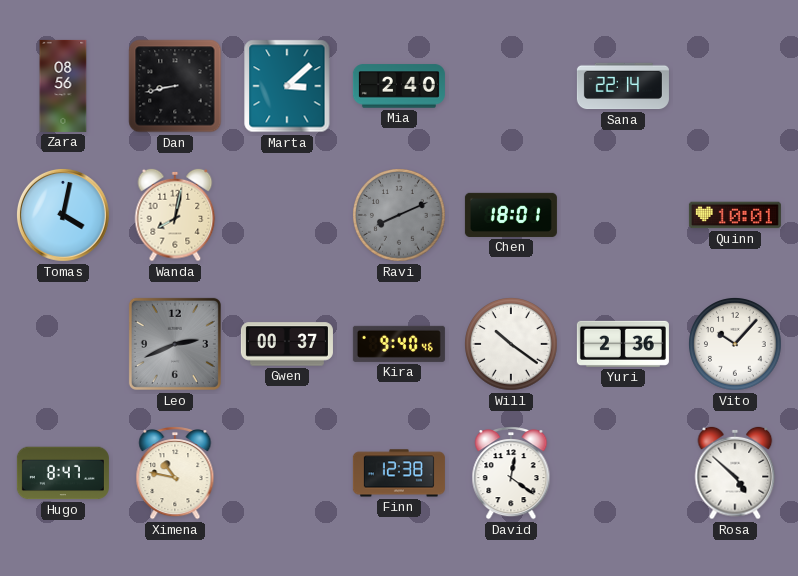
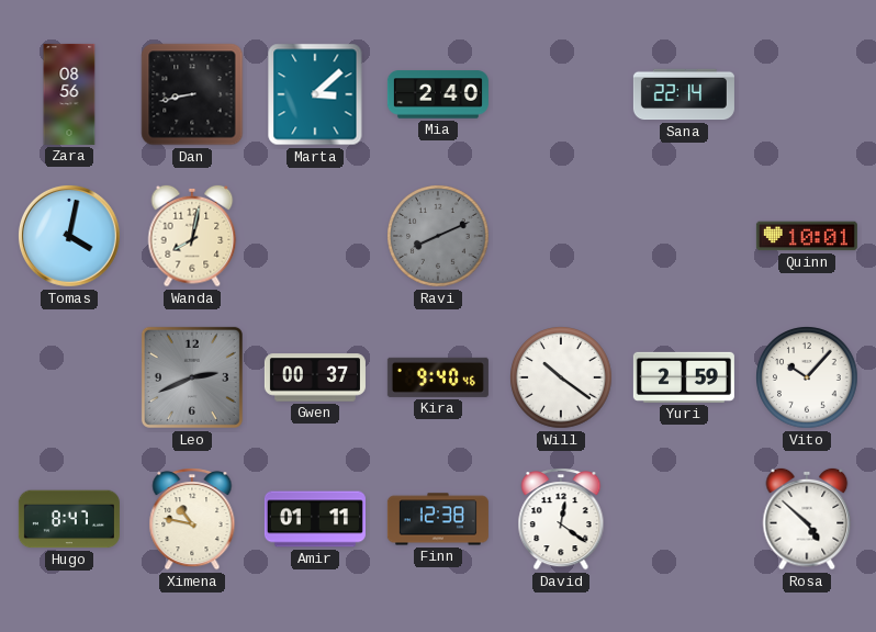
Chen: 18:01 -> none (511, 215)
Yuri: 2:36 -> 2:59 (684, 377)
Amir: none -> 01:11 (315, 519)
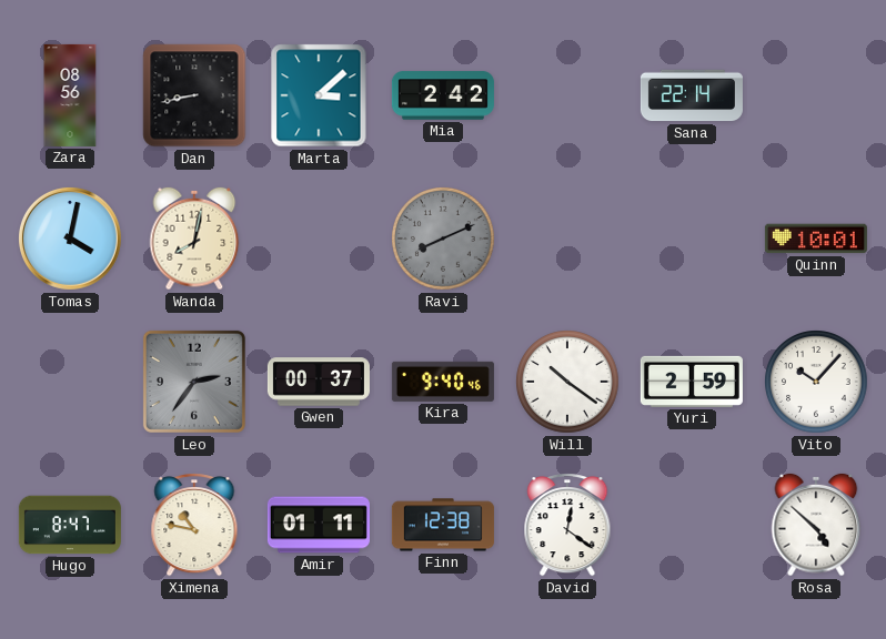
Mia: 2:40 -> 2:42 (443, 95)
Leo: 2:41 -> 2:36 (194, 382)
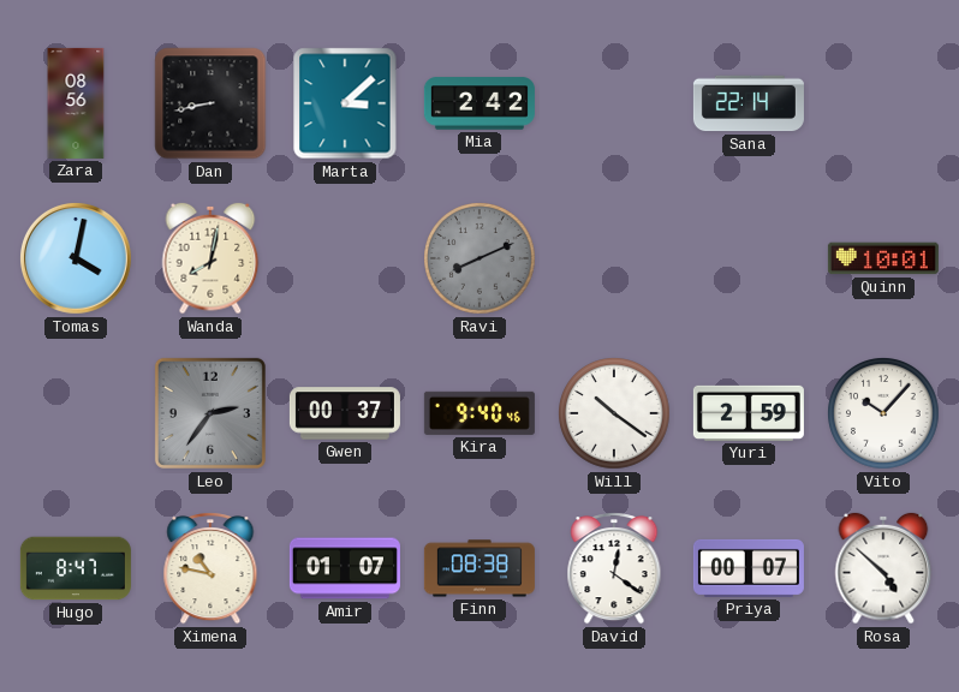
Amir: 01:11 -> 01:07 (345, 568)
Finn: 12:38 -> 08:38 (479, 568)
Priya: none -> 00:07 (749, 568)
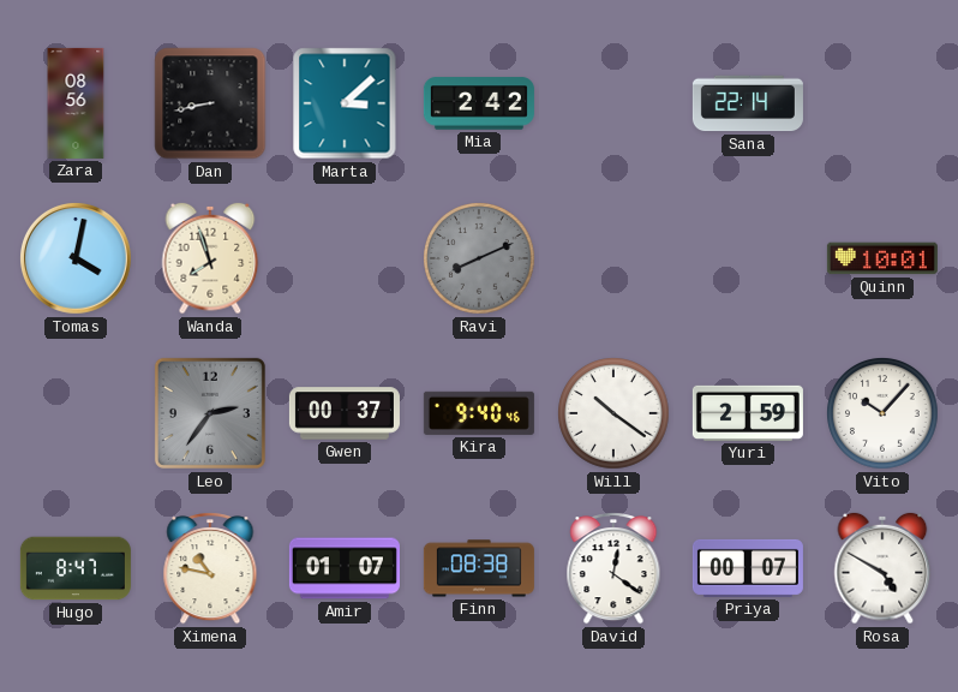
Wanda: 8:02 -> 7:57 (210, 258)
Rosa: 4:52 -> 4:50 (882, 568)
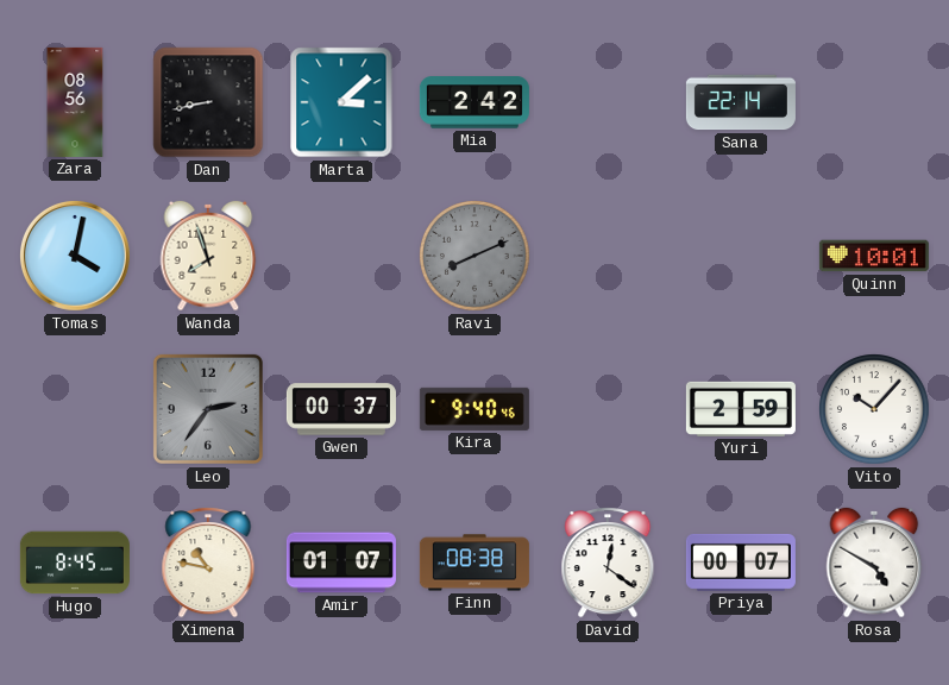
Will: 10:21 -> none (613, 413)
Hugo: 8:47 -> 8:45 (75, 563)
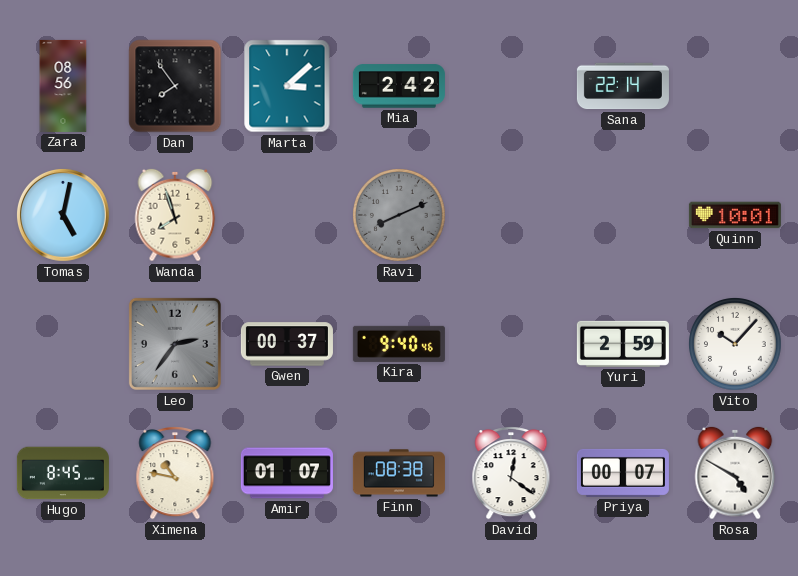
Dan: 8:43 -> 7:54 (175, 86)
Tomas: 4:02 -> 5:02 (64, 216)
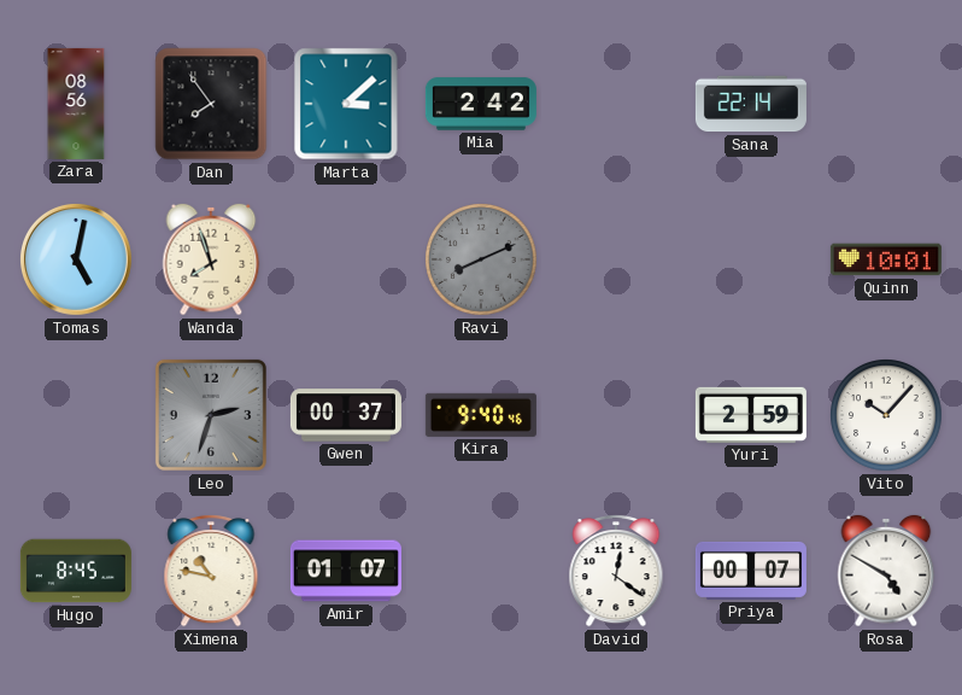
Leo: 2:36 -> 2:33 (211, 415)
Finn: 08:38 -> none (399, 473)
